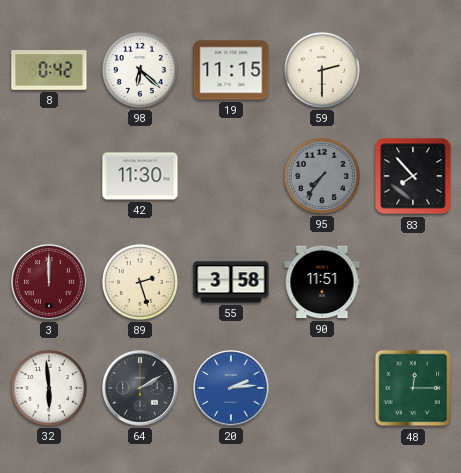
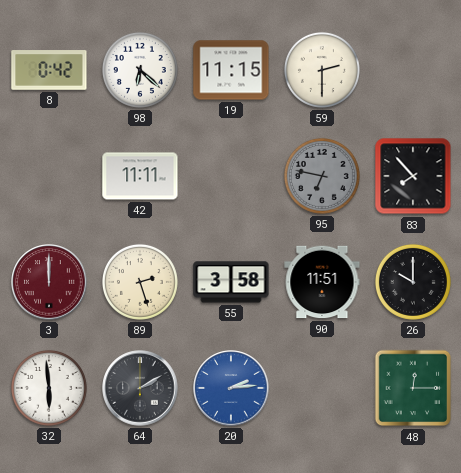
42: 11:30 -> 11:11 (140, 176)
95: 7:36 -> 6:47 (322, 176)
26: none -> 10:00 (413, 282)
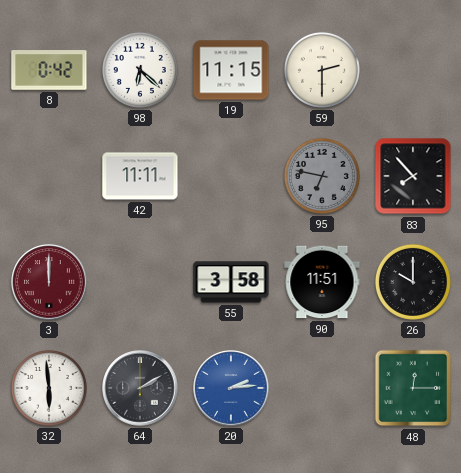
89: 2:27 -> none (140, 282)
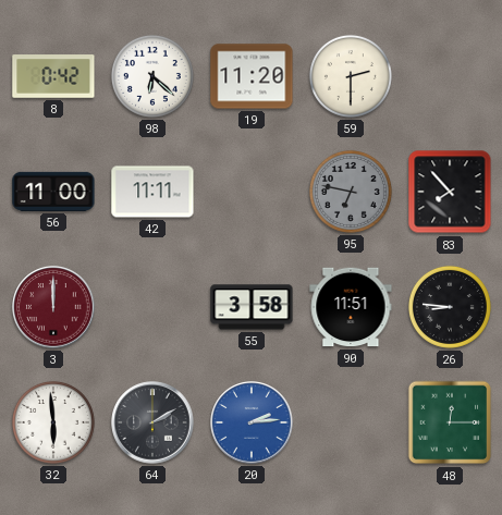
19: 11:15 -> 11:20 (252, 76)
56: none -> 11:00 (53, 192)
26: 10:00 -> 8:46 (450, 307)
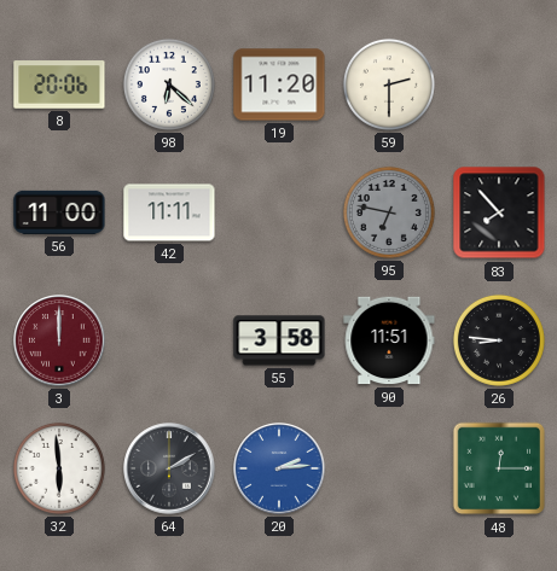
8: 0:42 -> 20:06 (59, 85)
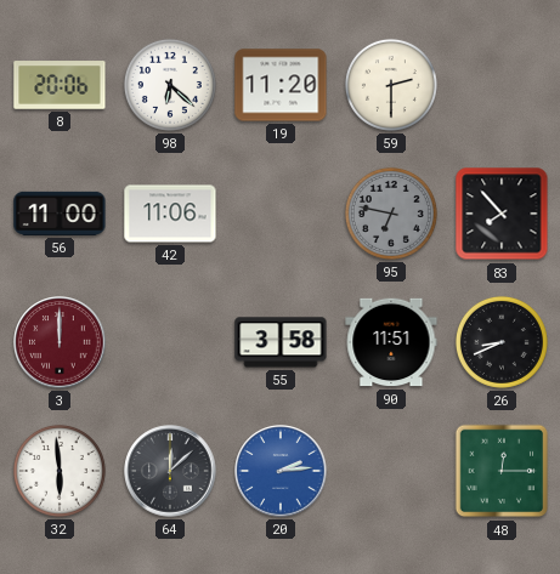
42: 11:11 -> 11:06 (170, 214)
26: 8:46 -> 8:41 (502, 342)
64: 2:10 -> 12:08 (170, 471)
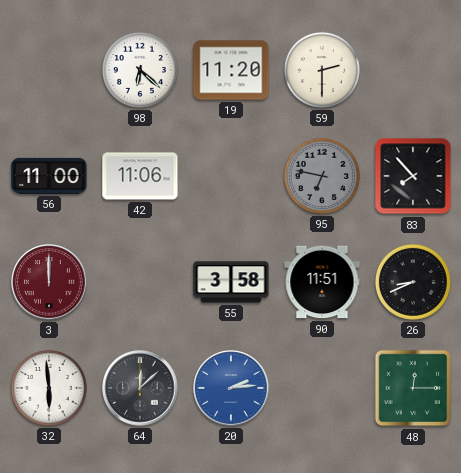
8: 20:06 -> none (60, 85)
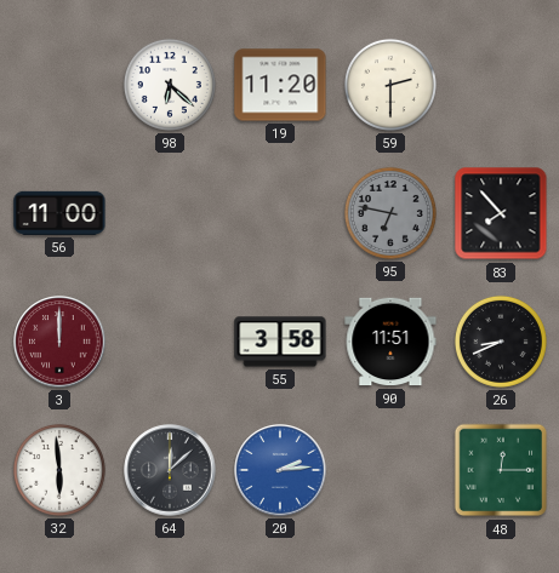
42: 11:06 -> none (140, 176)
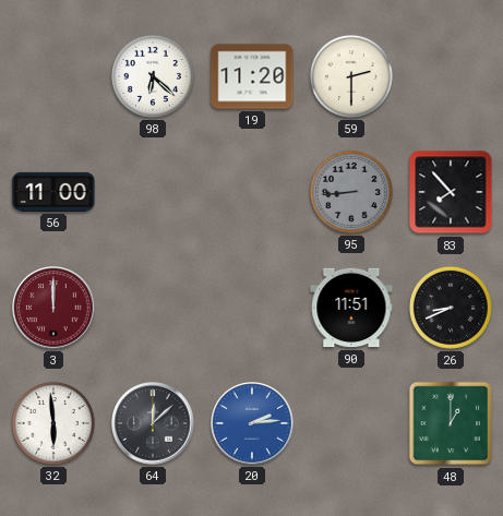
95: 6:47 -> 8:44 (351, 192)
55: 3:58 -> none (280, 342)
48: 12:15 -> 1:00 (451, 423)
